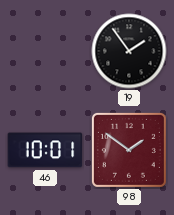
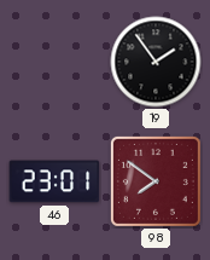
46: 10:01 -> 23:01 (54, 181)
98: 1:51 -> 7:51 (156, 181)
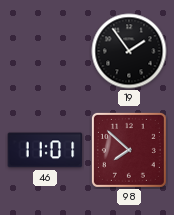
46: 23:01 -> 11:01 (45, 150)
98: 7:51 -> 7:52 (129, 150)
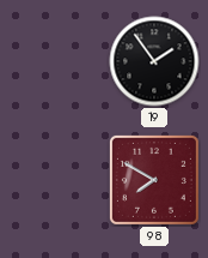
46: 11:01 -> none (45, 150)
98: 7:52 -> 7:50 (154, 180)
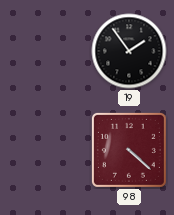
98: 7:50 -> 4:22 (129, 150)
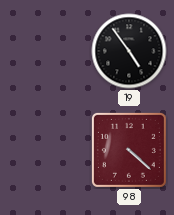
19: 1:54 -> 4:54 (129, 51)
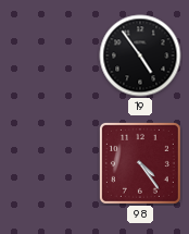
98: 4:22 -> 4:24 (140, 163)
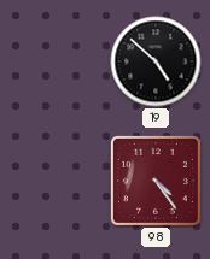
19: 4:54 -> 4:52 (156, 61)
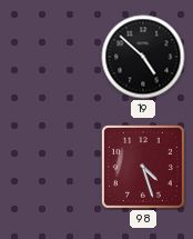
98: 4:24 -> 4:27 (143, 167)
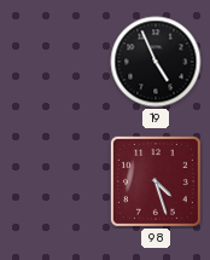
19: 4:52 -> 4:56 (156, 62)
